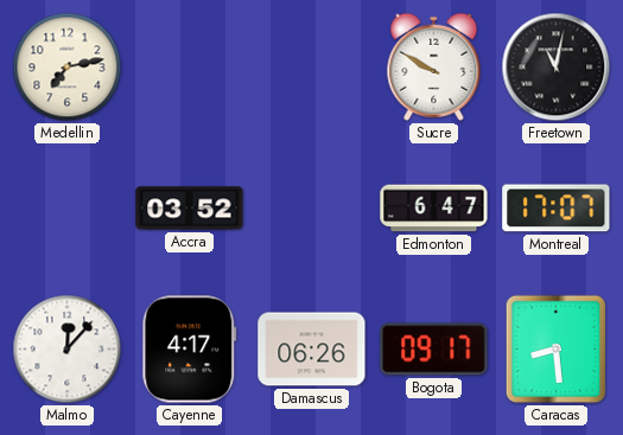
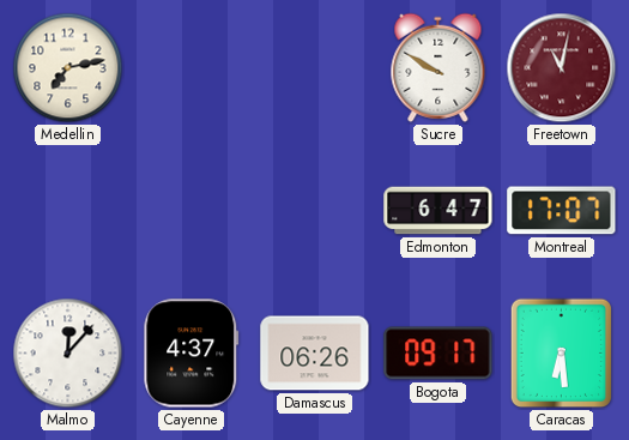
Freetown dial: black -> burgundy (562, 68)
Accra: 03:52 -> none (190, 209)
Cayenne: 4:17 -> 4:37 (192, 354)
Caracas: 8:29 -> 6:29 (561, 354)
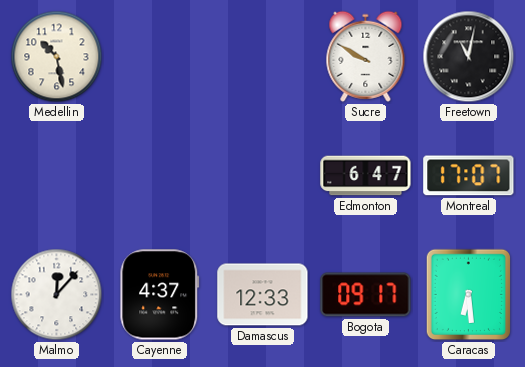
Medellin: 7:13 -> 10:28 (57, 57)
Freetown dial: burgundy -> black (469, 57)
Damascus: 06:26 -> 12:33 (263, 295)
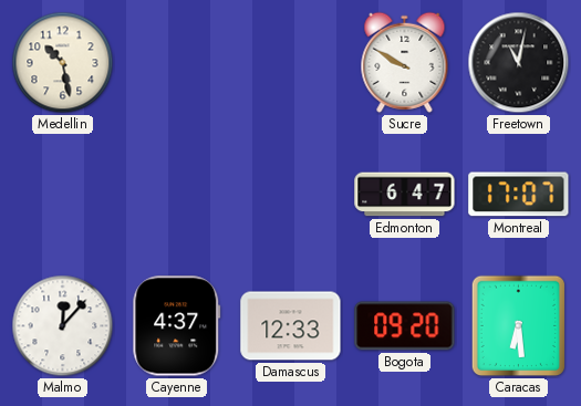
Bogota: 09:17 -> 09:20 (405, 326)
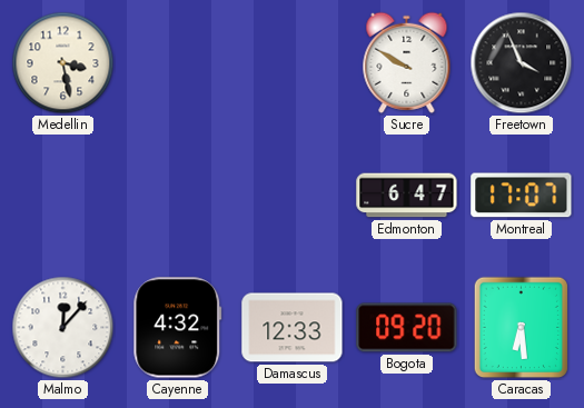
Medellin: 10:28 -> 3:28 (63, 63)
Freetown: 11:02 -> 3:56 (522, 63)
Cayenne: 4:37 -> 4:32 (178, 328)
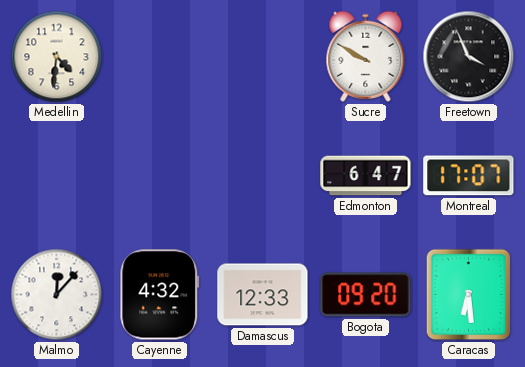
Medellin: 3:28 -> 4:31 (57, 57)
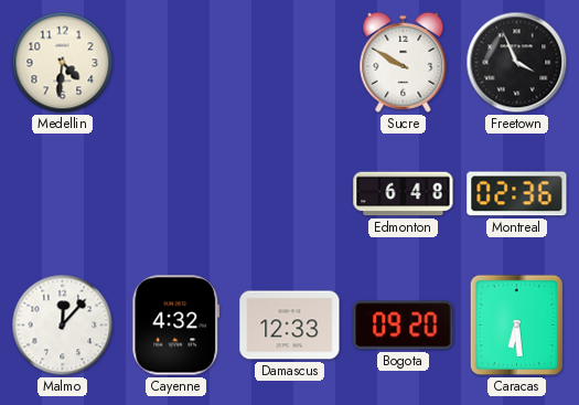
Edmonton: 6:47 -> 6:48 (404, 194)
Montreal: 17:07 -> 02:36 (517, 194)
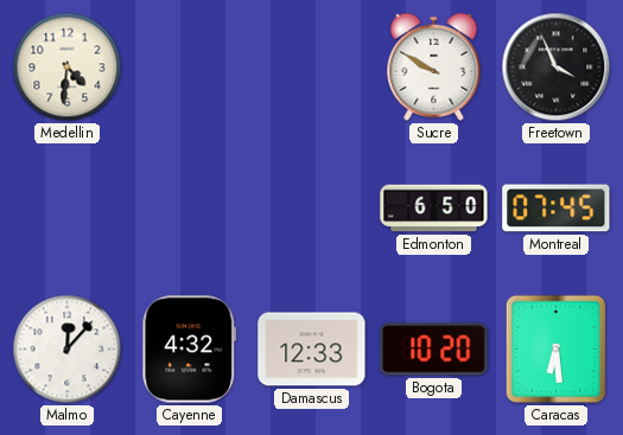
Edmonton: 6:48 -> 6:50 (434, 209)
Montreal: 02:36 -> 07:45 (557, 209)
Bogota: 09:20 -> 10:20 (434, 350)
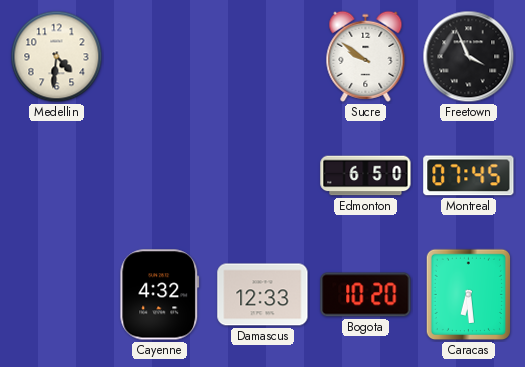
Sucre: 9:50 -> 9:51 (366, 56)
Malmo: 12:07 -> none (68, 350)
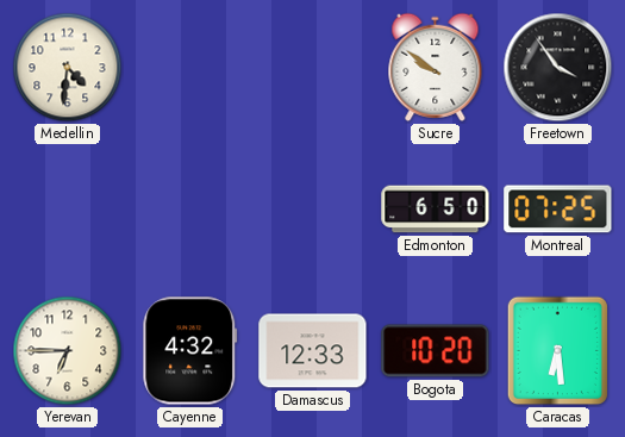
Freetown: 3:56 -> 3:54 (558, 68)
Montreal: 07:45 -> 07:25 (558, 210)
Yerevan: none -> 6:45 (68, 351)
